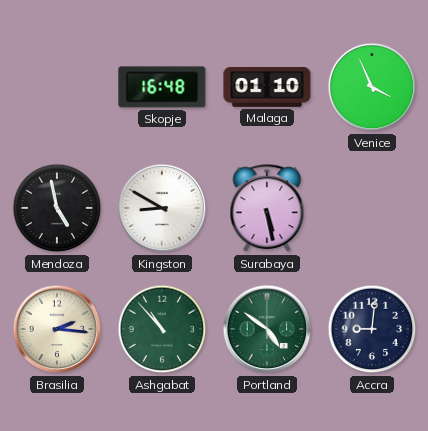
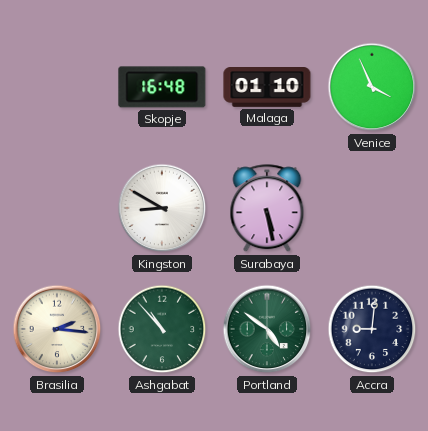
Mendoza: 4:58 -> none (57, 208)
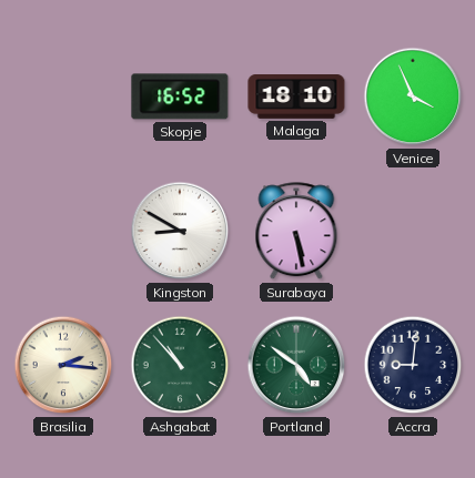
Skopje: 16:48 -> 16:52 (180, 96)
Malaga: 01:10 -> 18:10 (296, 98)
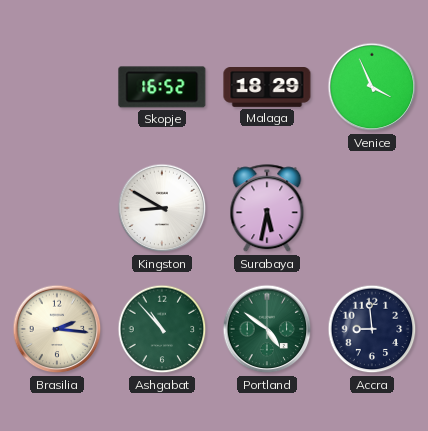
Malaga: 18:10 -> 18:29 (267, 88)
Surabaya: 5:28 -> 5:32 (267, 209)
Accra: 9:01 -> 8:59 (372, 329)
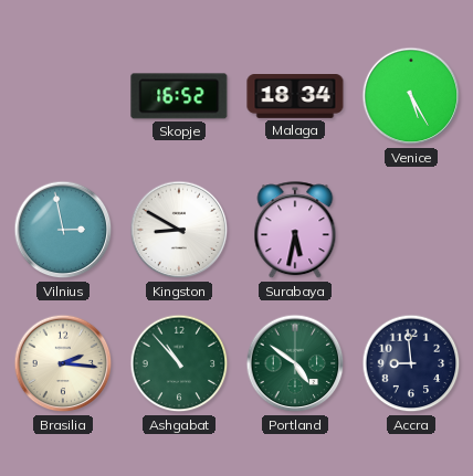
Malaga: 18:29 -> 18:34 (295, 97)
Venice: 3:56 -> 5:25 (411, 96)
Vilnius: none -> 2:58 (63, 230)
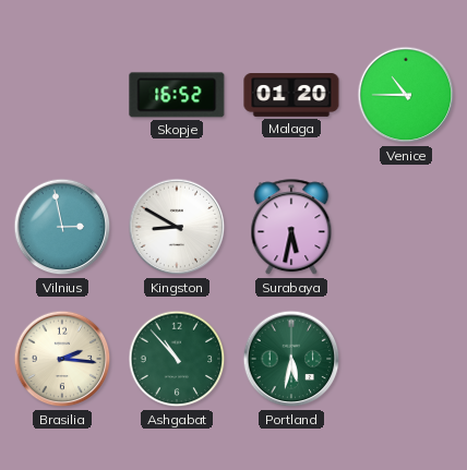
Malaga: 18:34 -> 01:20 (291, 96)
Venice: 5:25 -> 10:45 (406, 95)
Portland: 4:51 -> 5:32 (291, 359)
Accra: 8:59 -> none (411, 363)
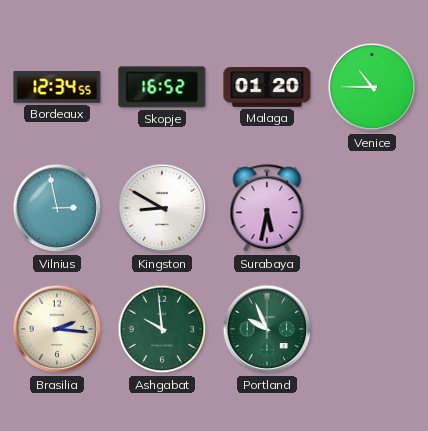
Bordeaux: none -> 12:34 (57, 88)
Ashgabat: 10:53 -> 9:59 (162, 329)
Portland: 5:32 -> 9:56 (267, 329)
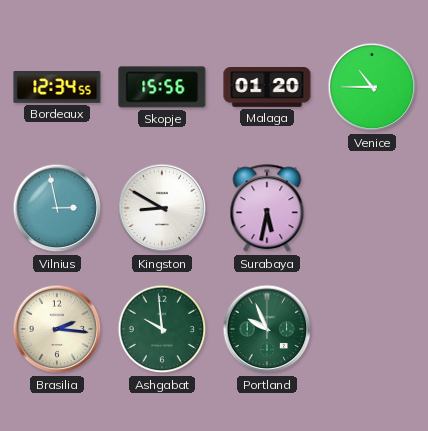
Skopje: 16:52 -> 15:56 (162, 87)
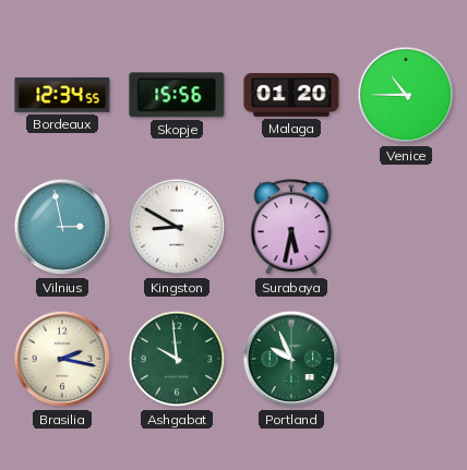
Brasilia: 2:16 -> 2:17 (62, 359)
